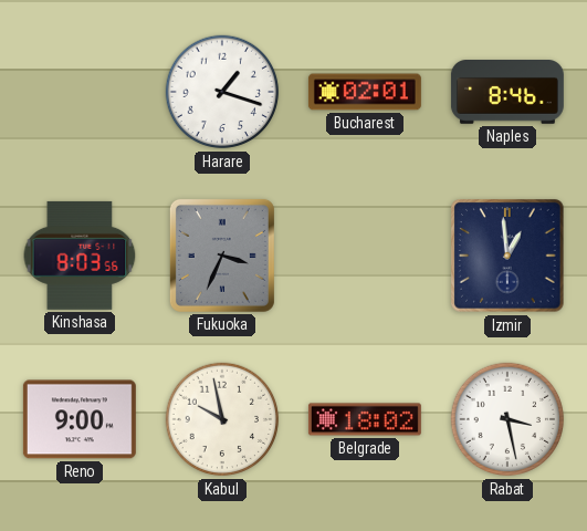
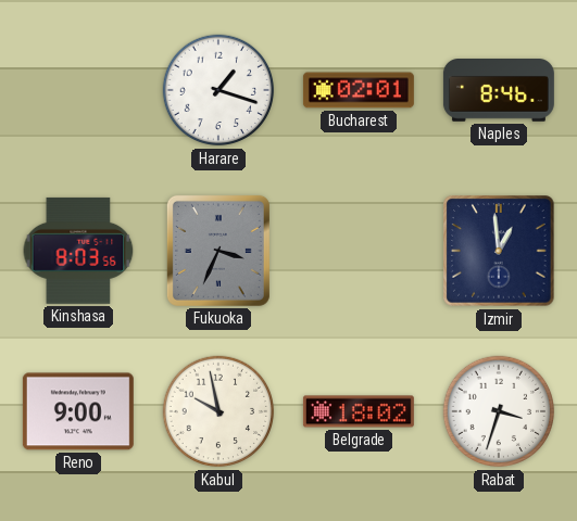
Rabat: 3:28 -> 3:33 (499, 411)
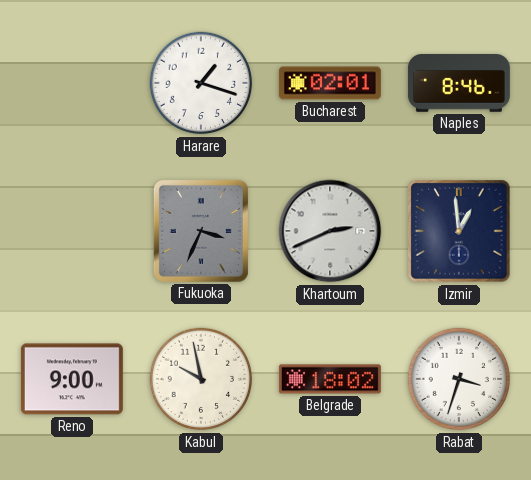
Kinshasa: 8:03 -> none (78, 251)
Khartoum: none -> 2:41 (330, 231)
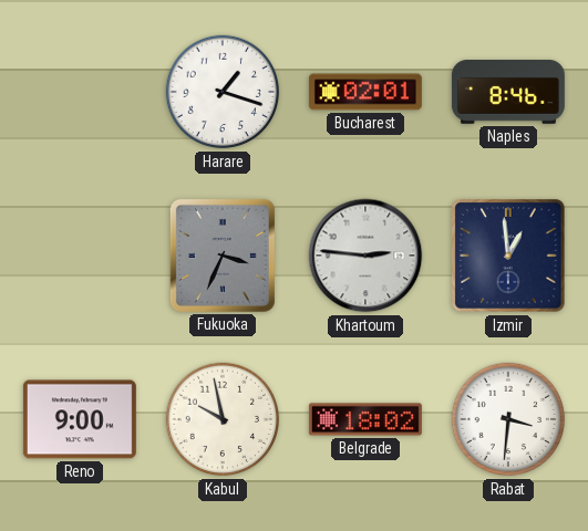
Khartoum: 2:41 -> 2:46 (365, 256)
Rabat: 3:33 -> 3:31 (508, 419)
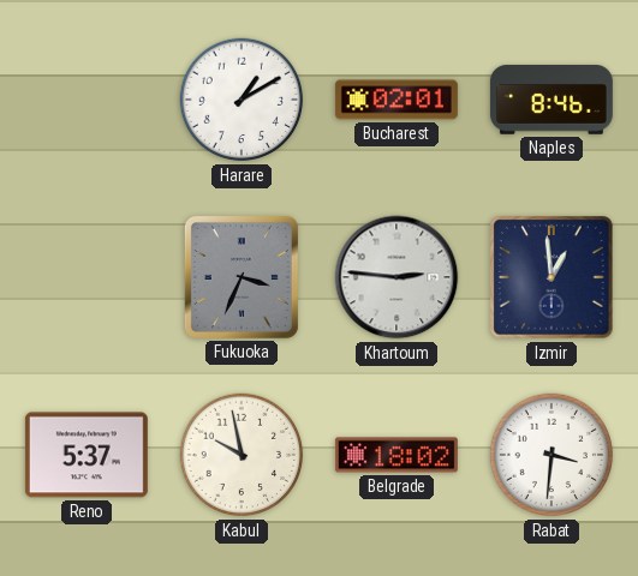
Harare: 1:18 -> 1:10 (242, 100)
Reno: 9:00 -> 5:37 (87, 455)
